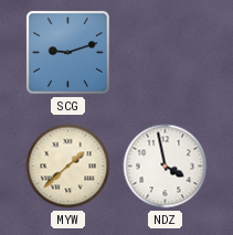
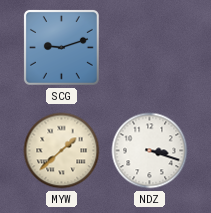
NDZ: 3:58 -> 3:18 (150, 151)
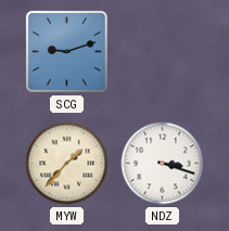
MYW: 1:38 -> 1:37 (67, 164)
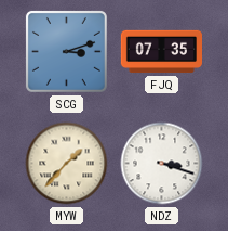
SCG: 9:12 -> 3:12 (66, 51)
FJQ: none -> 07:35 (162, 52)
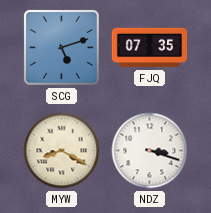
SCG: 3:12 -> 5:12 (61, 47)
MYW: 1:37 -> 8:20 (62, 151)
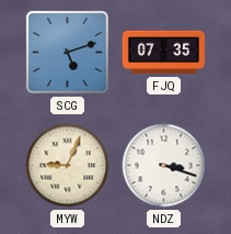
MYW: 8:20 -> 9:04 (68, 166)
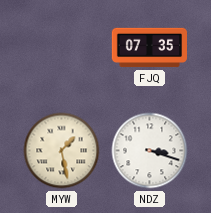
SCG: 5:12 -> none (67, 52)
MYW: 9:04 -> 1:28 (62, 151)
